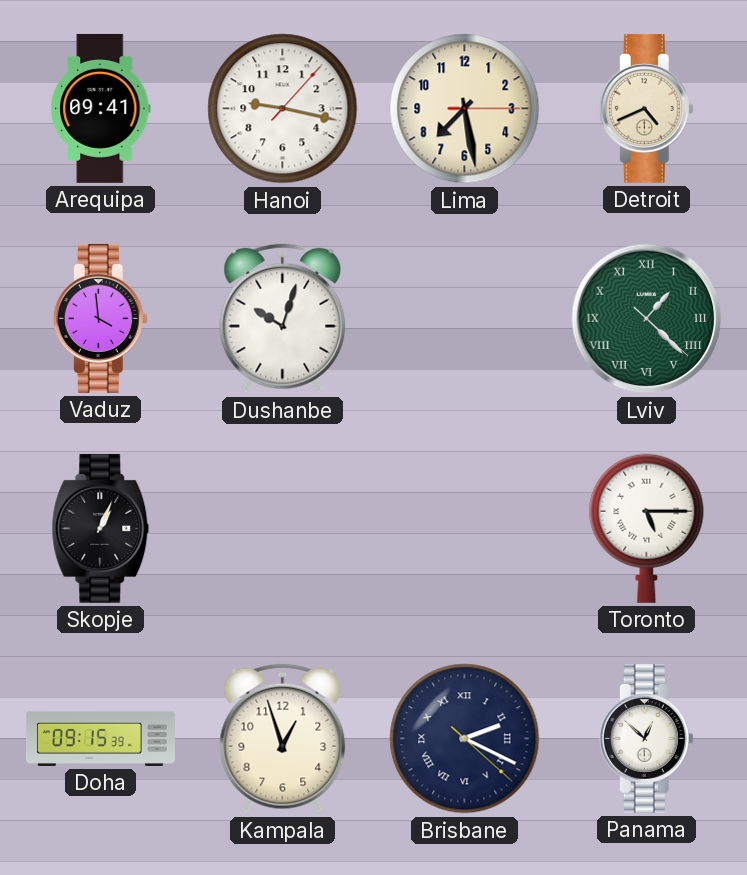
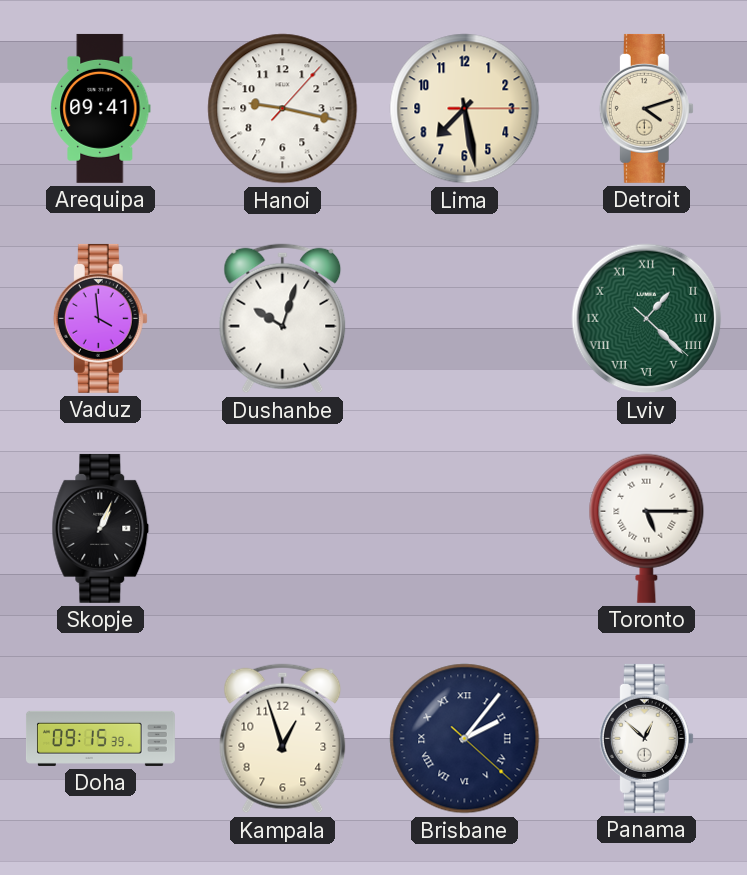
Detroit: 4:41 -> 4:12 (646, 108)
Brisbane: 2:19 -> 2:06 (465, 739)
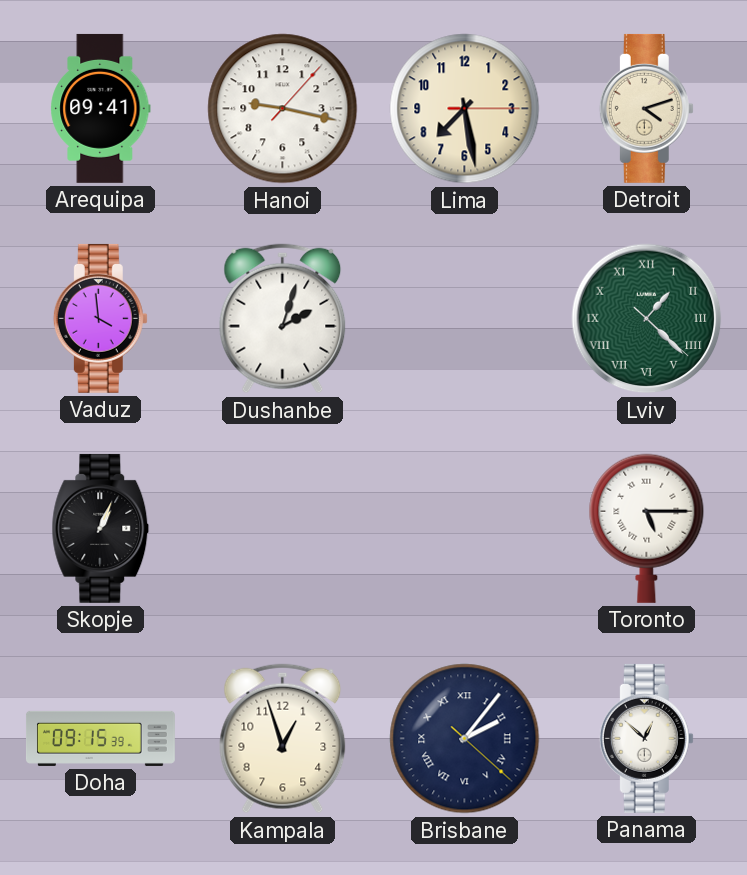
Dushanbe: 10:03 -> 2:03 (283, 319)
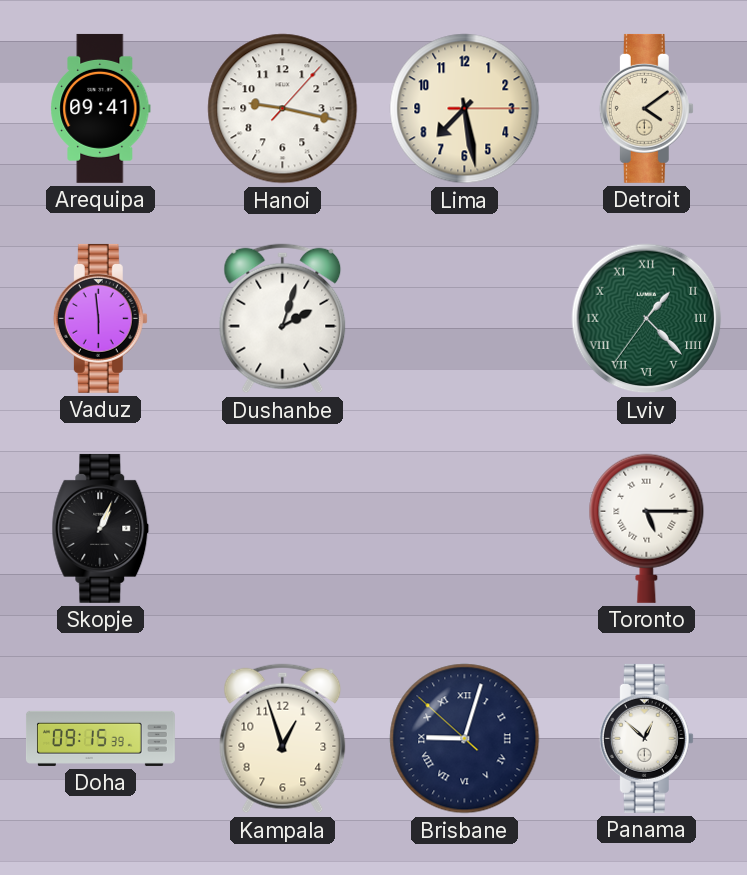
Detroit: 4:12 -> 4:09 (646, 108)
Vaduz: 3:59 -> 5:59 (100, 318)
Lviv: 1:22:22 -> 1:22:36 (647, 319)
Brisbane: 2:06 -> 9:02 (465, 739)
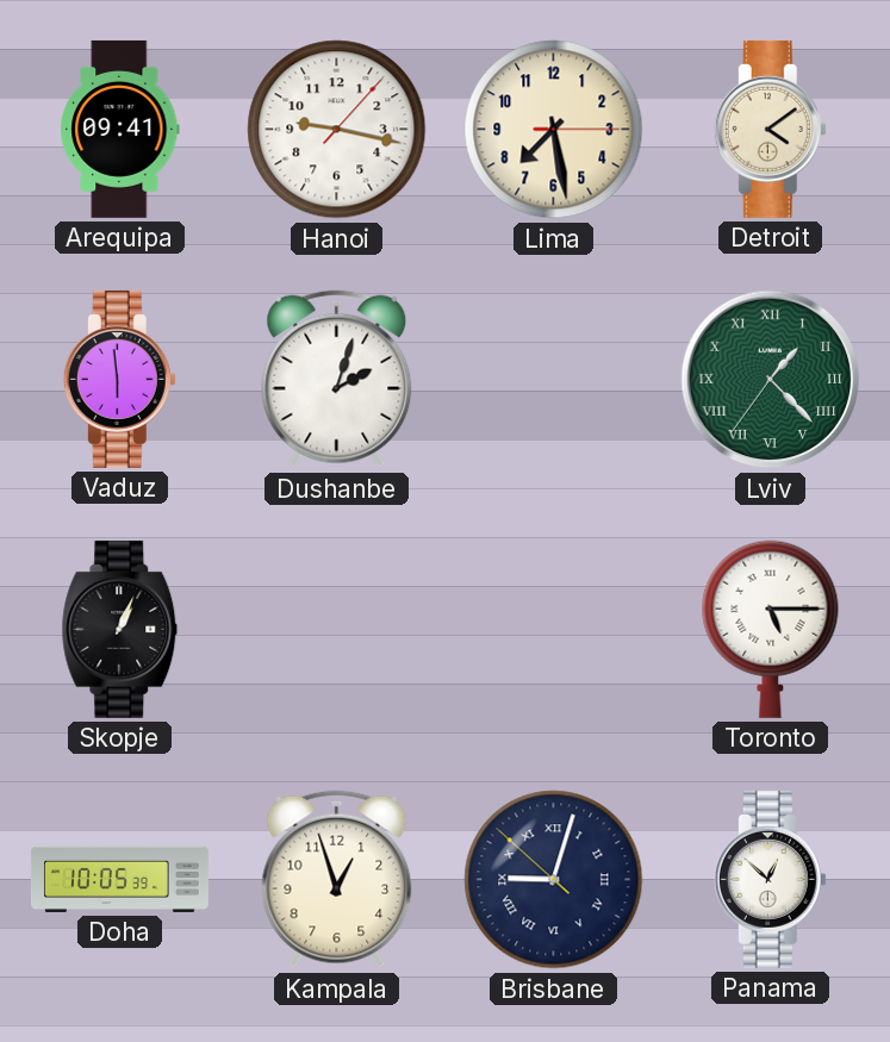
Doha: 09:15 -> 10:05 (119, 879)
